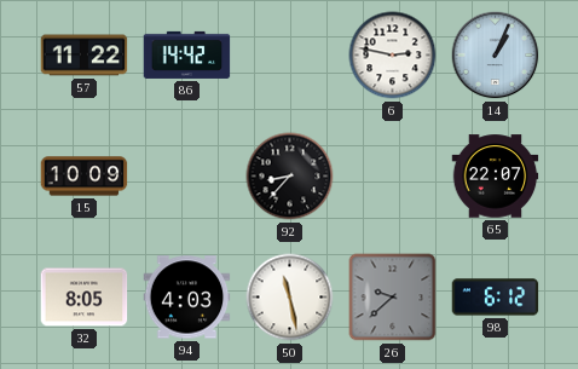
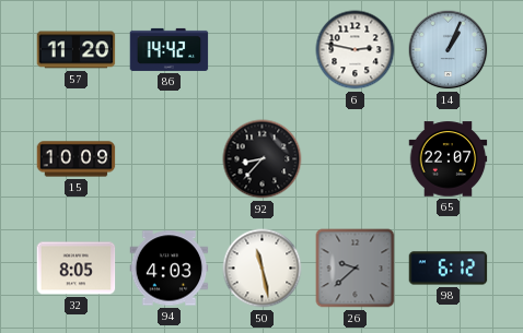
57: 11:22 -> 11:20 (77, 50)
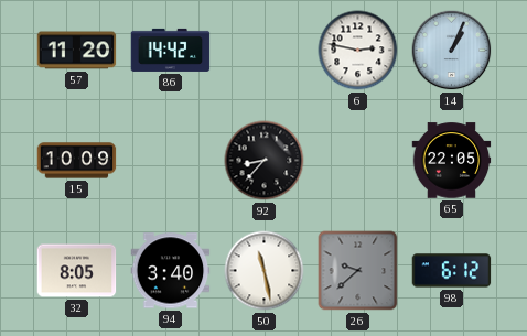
65: 22:07 -> 22:05 (452, 161)
94: 4:03 -> 3:40 (171, 271)
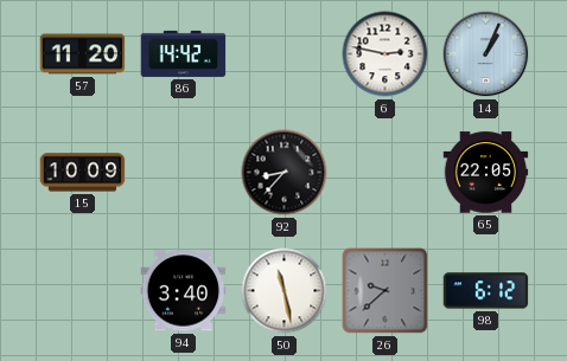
32: 8:05 -> none (77, 271)
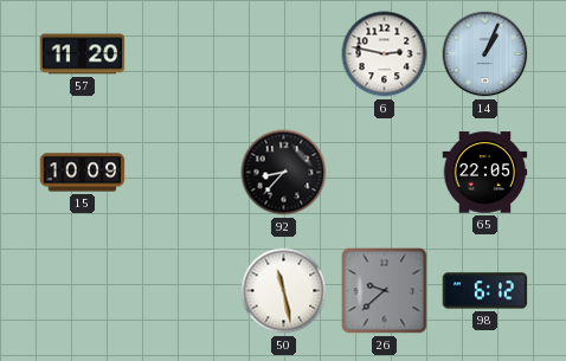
86: 14:42 -> none (184, 53)
94: 3:40 -> none (184, 291)
